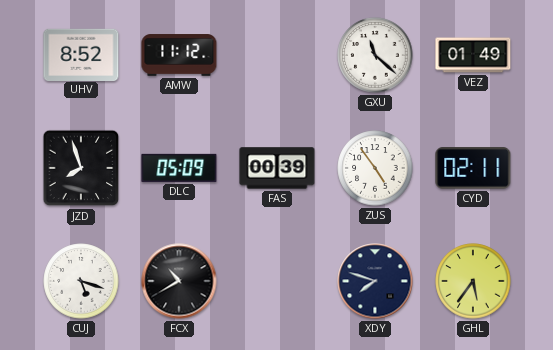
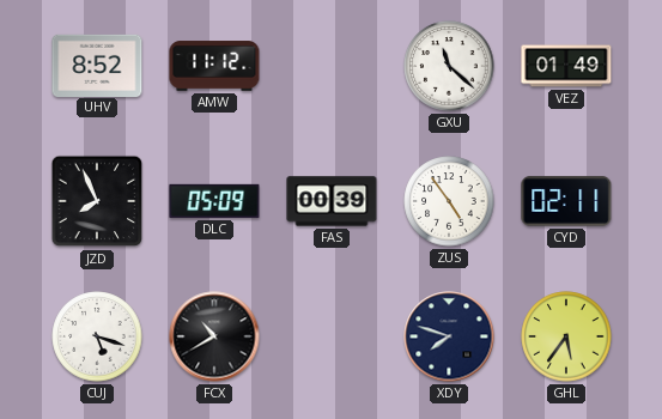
JZD: 7:57 -> 7:56 (97, 201)
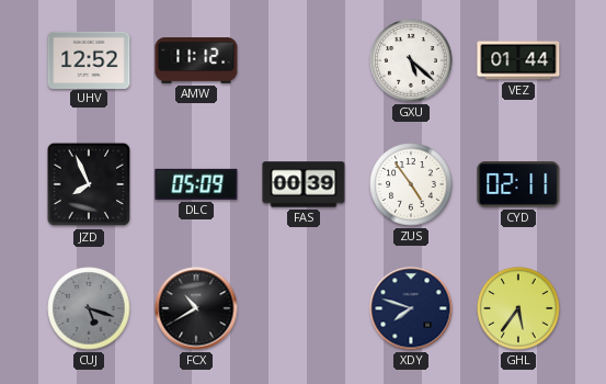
UHV: 8:52 -> 12:52 (89, 59)
GXU: 11:22 -> 5:22 (411, 60)
VEZ: 01:49 -> 01:44 (518, 60)
CUJ dial: white -> grey (89, 308)
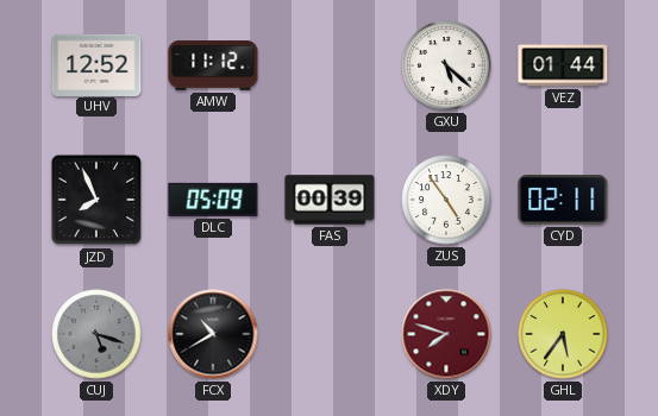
XDY dial: navy -> burgundy (446, 334)
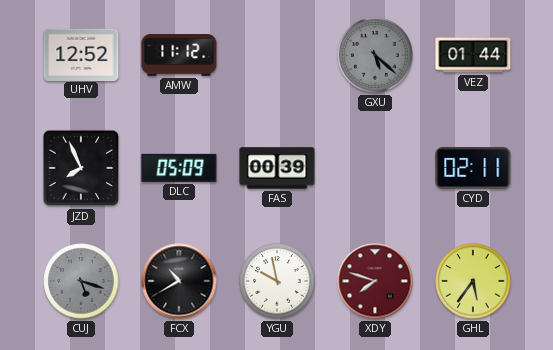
GXU dial: white -> grey (375, 55)
ZUS: 4:54 -> none (446, 200)
YGU: none -> 9:58 (277, 281)
